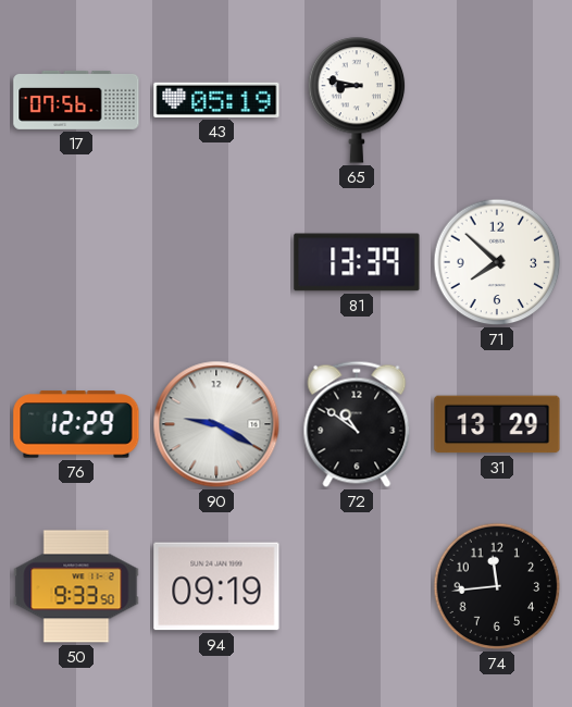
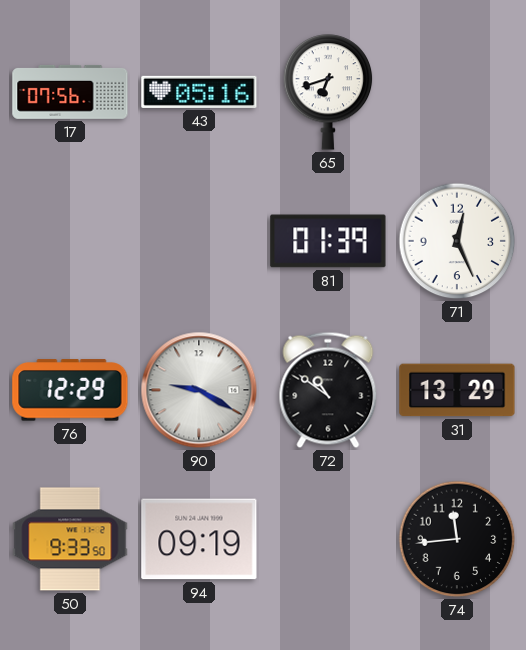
43: 05:19 -> 05:16 (199, 92)
65: 8:47 -> 6:42 (328, 92)
81: 13:39 -> 01:39 (328, 241)
71: 7:52 -> 12:26 (457, 241)
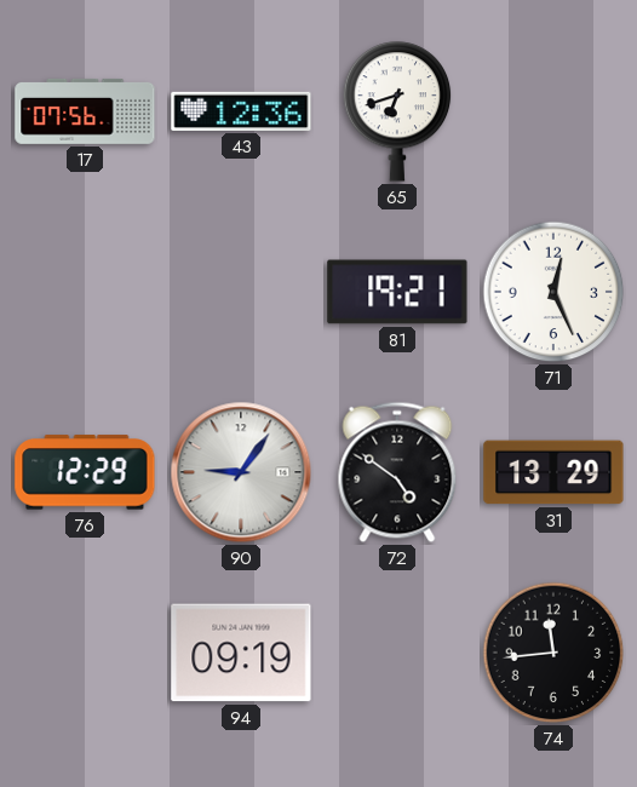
43: 05:16 -> 12:36 (241, 111)
81: 01:39 -> 19:21 (397, 292)
90: 9:20 -> 9:06 (241, 472)
72: 10:51 -> 4:51 (397, 472)
50: 9:33 -> none (70, 539)
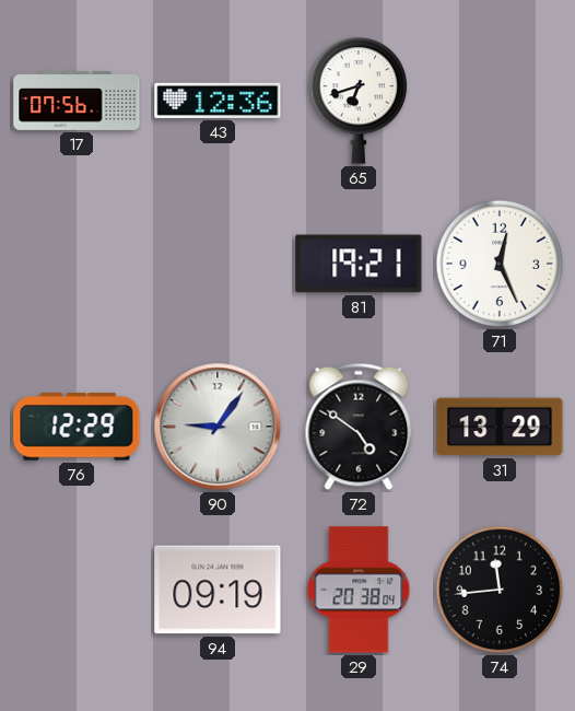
29: none -> 20:38 (359, 590)
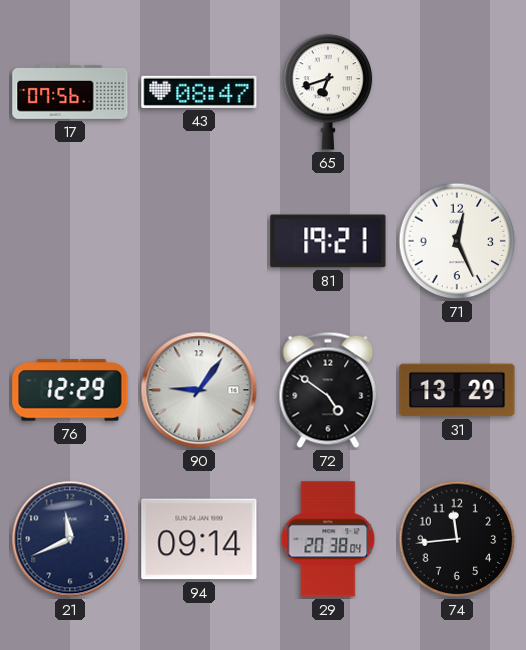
43: 12:36 -> 08:47 (199, 92)
21: none -> 11:41 (70, 539)
94: 09:19 -> 09:14 (199, 539)
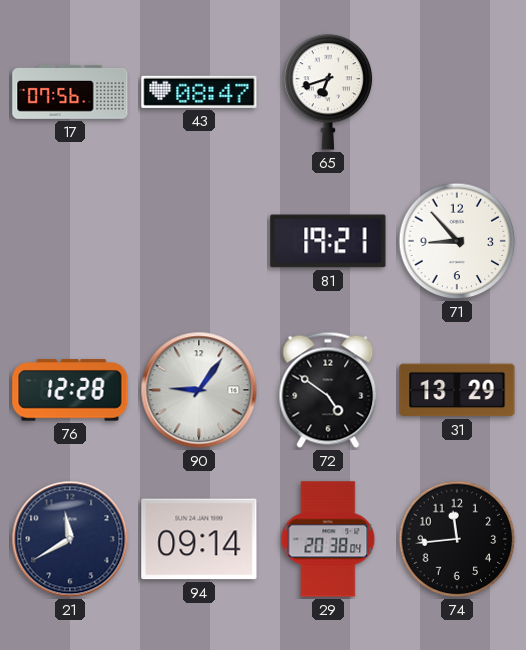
71: 12:26 -> 8:53 (457, 241)
76: 12:29 -> 12:28 (70, 390)
21: 11:41 -> 11:40 (70, 539)
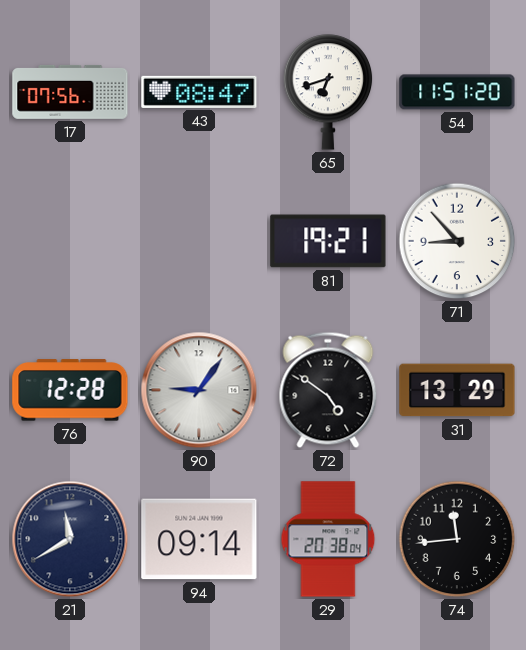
54: none -> 11:51 (457, 92)
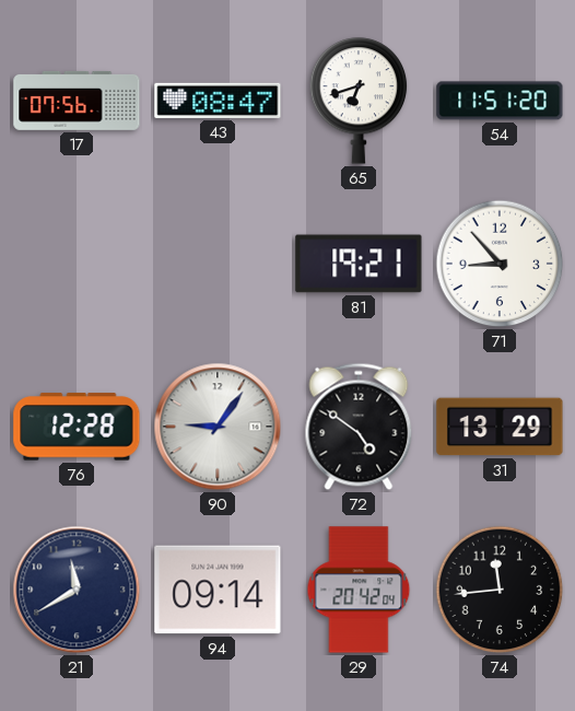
29: 20:38 -> 20:42 (359, 590)
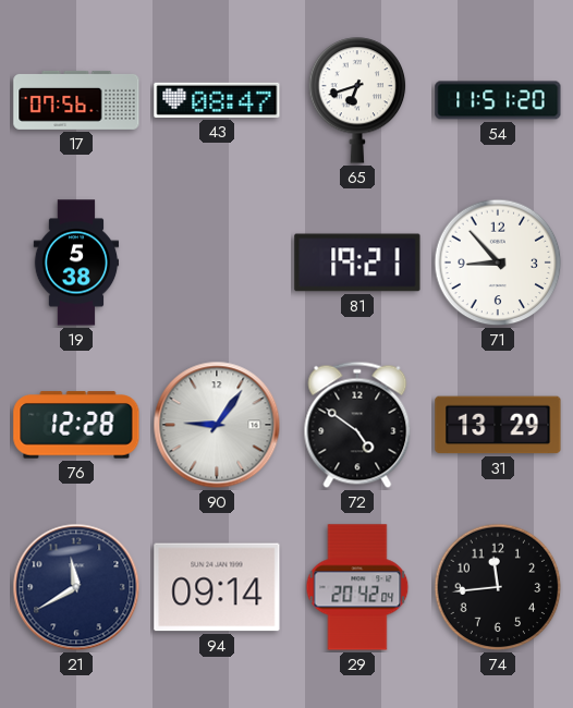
19: none -> 5:38 (76, 263)
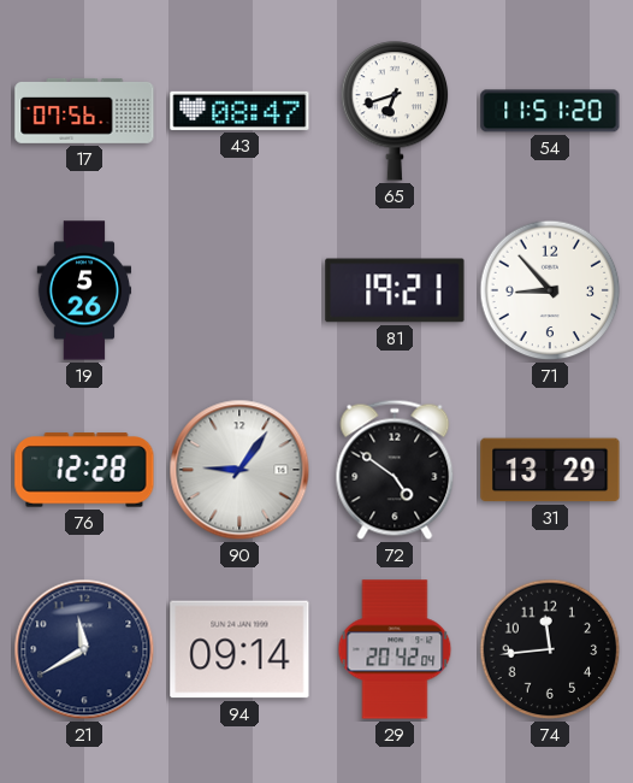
19: 5:38 -> 5:26 (84, 290)
